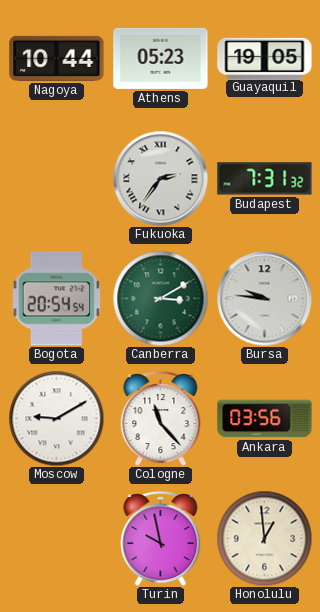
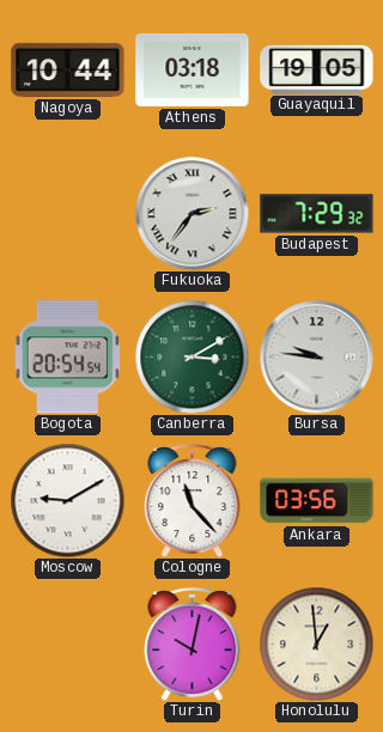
Athens: 05:23 -> 03:18 (193, 69)
Budapest: 7:31 -> 7:29 (317, 214)
Turin: 9:58 -> 10:02 (193, 645)
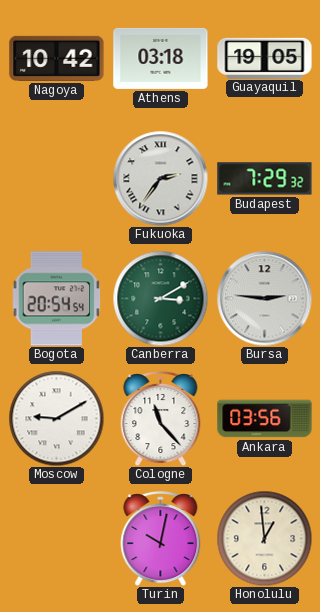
Nagoya: 10:44 -> 10:42 (57, 58)
Bursa: 9:46 -> 2:46 (264, 298)
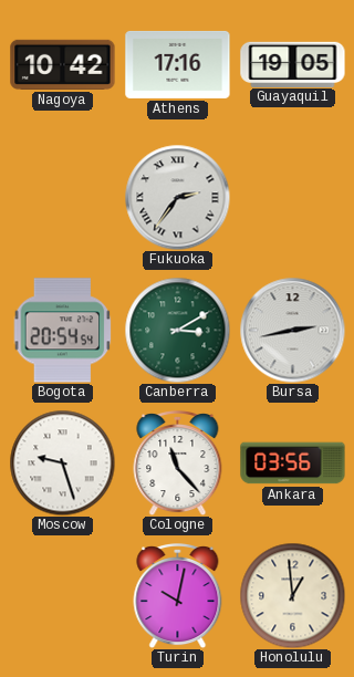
Athens: 03:18 -> 17:16 (178, 64)
Budapest: 7:29 -> none (265, 179)
Bursa: 2:46 -> 2:43 (292, 330)
Moscow: 9:10 -> 9:27 (62, 462)
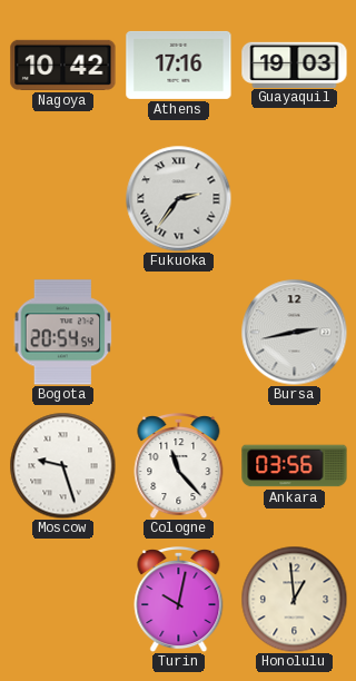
Guayaquil: 19:05 -> 19:03 (295, 65)
Canberra: 3:10 -> none (177, 330)
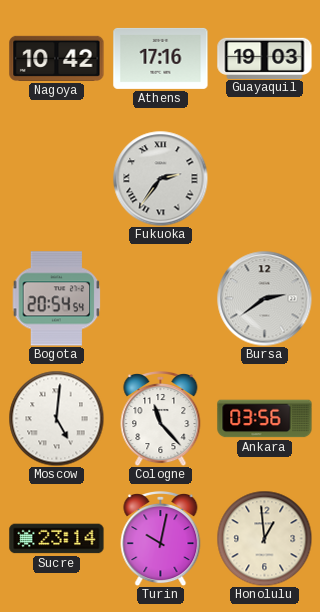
Bursa: 2:43 -> 2:39 (264, 298)
Moscow: 9:27 -> 5:01 (56, 418)
Sucre: none -> 23:14 (57, 539)
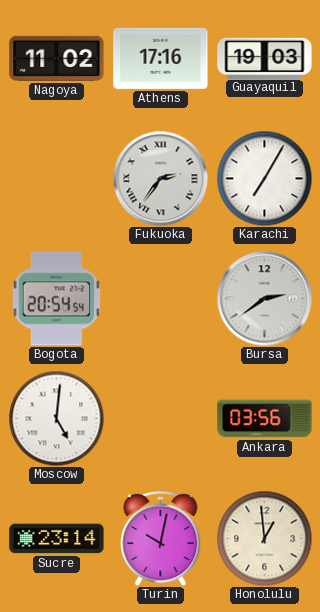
Nagoya: 10:42 -> 11:02 (57, 58)
Karachi: none -> 7:05 (264, 178)
Cologne: 11:23 -> none (161, 419)
